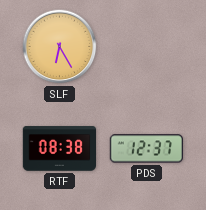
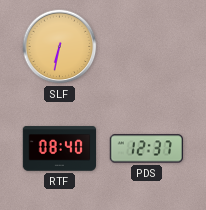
SLF: 6:25 -> 6:32 (60, 47)
RTF: 08:38 -> 08:40 (60, 149)
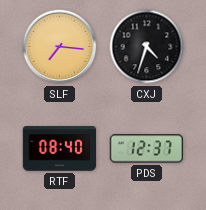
SLF: 6:32 -> 7:16 (60, 47)
CXJ: none -> 4:33 (147, 47)
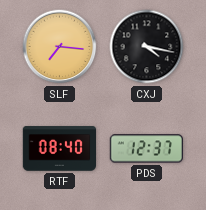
CXJ: 4:33 -> 4:17 (147, 47)
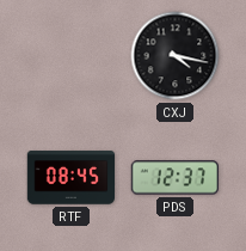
SLF: 7:16 -> none (60, 47)
RTF: 08:40 -> 08:45 (72, 178)
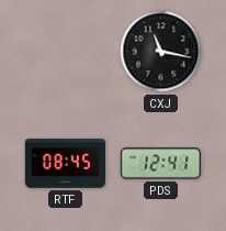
CXJ: 4:17 -> 11:17 (161, 52)
PDS: 12:37 -> 12:41 (160, 164)
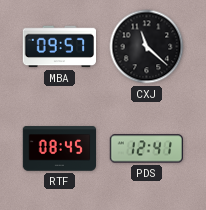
MBA: none -> 09:57 (59, 47)
CXJ: 11:17 -> 11:22 (147, 47)
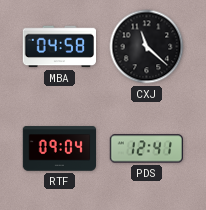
MBA: 09:57 -> 04:58 (59, 47)
RTF: 08:45 -> 09:04 (60, 149)
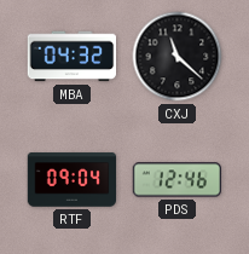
MBA: 04:58 -> 04:32 (71, 57)
PDS: 12:41 -> 12:46 (176, 180)
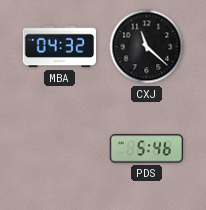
RTF: 09:04 -> none (73, 180)
PDS: 12:46 -> 5:46 (146, 149)
